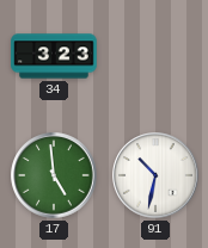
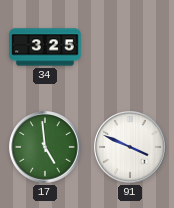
34: 3:23 -> 3:25 (45, 47)
91: 10:32 -> 3:49 (130, 147)
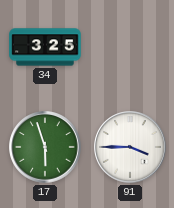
17: 4:59 -> 5:57 (45, 147)
91: 3:49 -> 3:45 (130, 147)
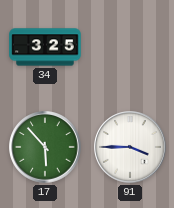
17: 5:57 -> 5:53 (45, 147)
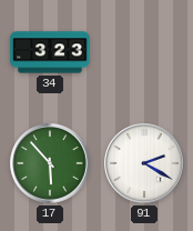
34: 3:25 -> 3:23 (50, 52)
91: 3:45 -> 2:20 (144, 163)
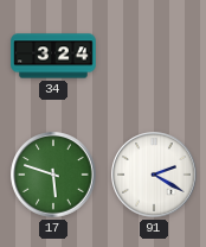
34: 3:23 -> 3:24 (53, 56)
17: 5:53 -> 5:48 (53, 175)
